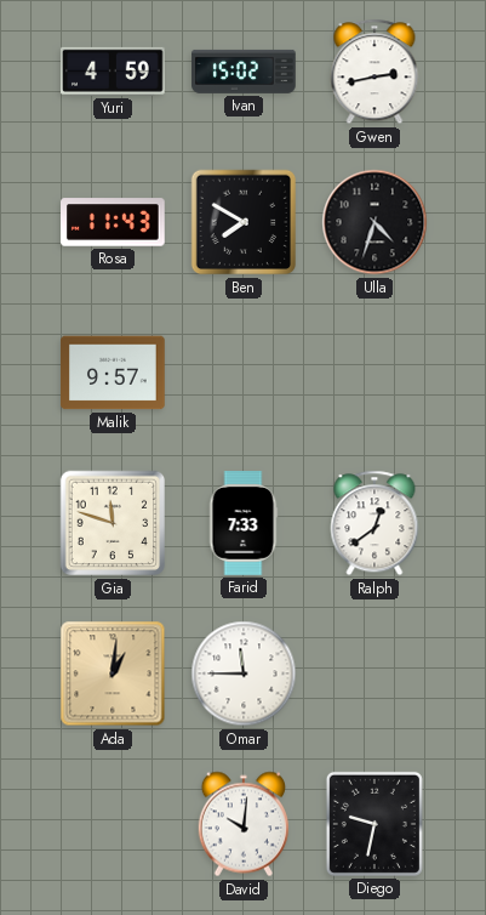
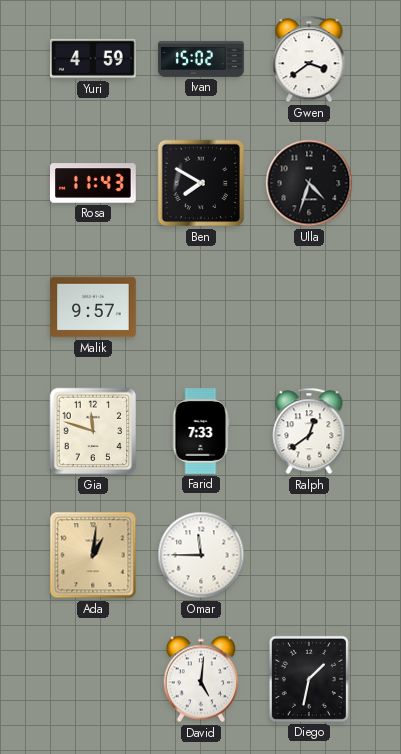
Gwen: 2:43 -> 3:39 (309, 59)
David: 10:01 -> 5:01 (200, 679)
Diego: 9:32 -> 1:32 (309, 679)
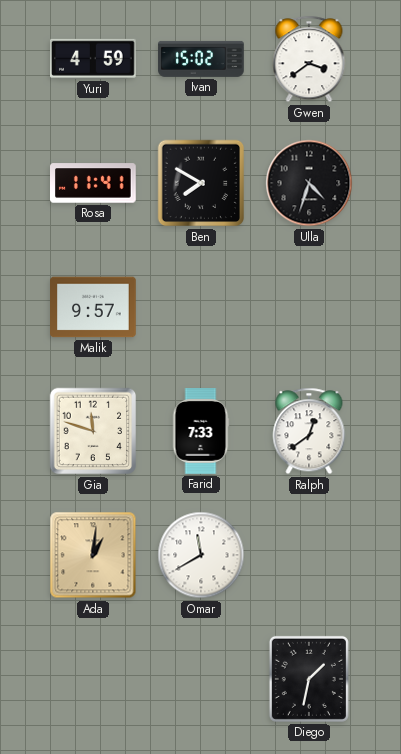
Rosa: 11:43 -> 11:41 (94, 183)
Omar: 11:45 -> 11:40 (201, 555)
David: 5:01 -> none (200, 679)
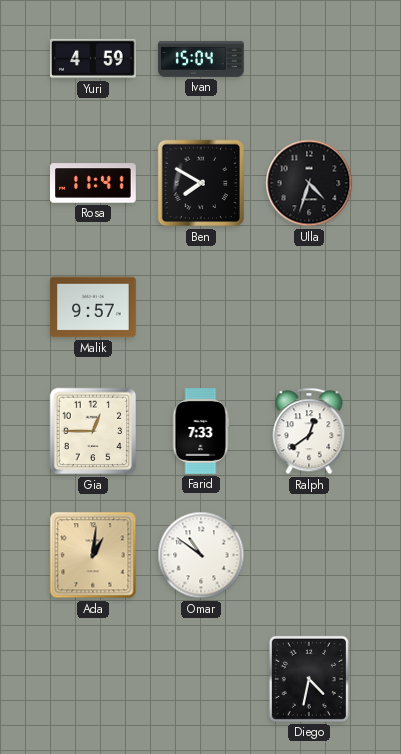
Ivan: 15:02 -> 15:04 (201, 59)
Gwen: 3:39 -> none (309, 59)
Gia: 11:48 -> 12:45 (93, 431)
Omar: 11:40 -> 10:51 (201, 555)
Diego: 1:32 -> 4:32 (309, 679)
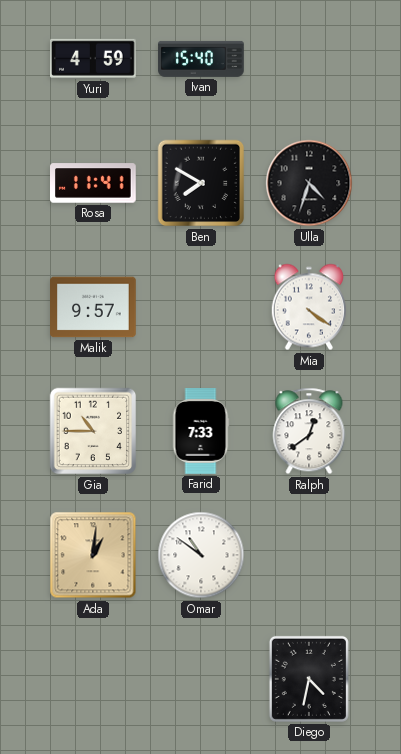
Ivan: 15:04 -> 15:40 (201, 59)
Mia: none -> 4:21 (308, 307)
Gia: 12:45 -> 10:45 (93, 431)
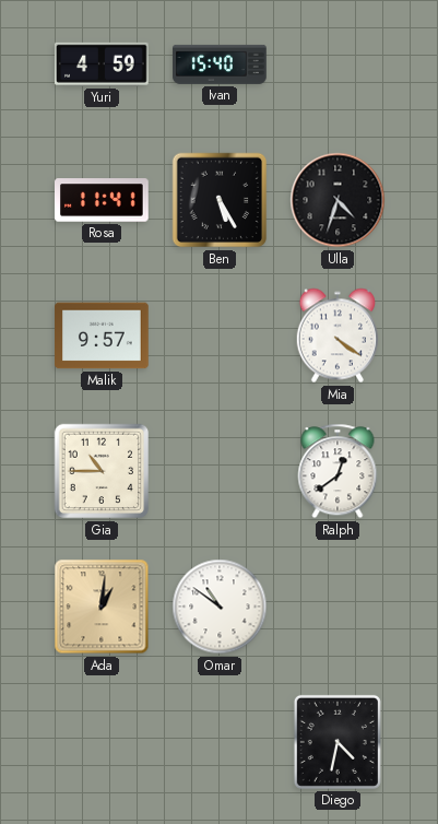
Ben: 7:50 -> 5:25 (220, 200)
Farid: 7:33 -> none (201, 431)
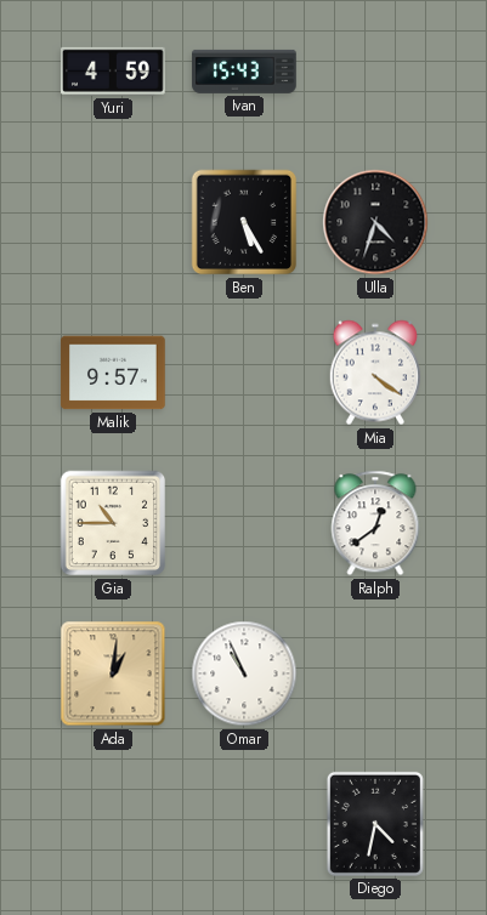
Ivan: 15:40 -> 15:43 (244, 72)
Rosa: 11:41 -> none (103, 200)
Omar: 10:51 -> 10:56 (244, 674)
